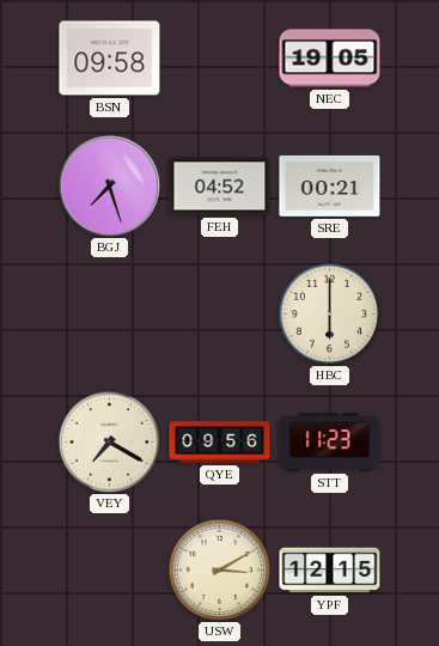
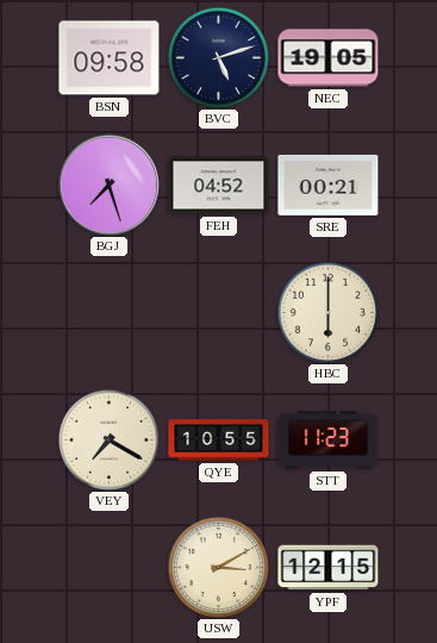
BVC: none -> 5:12 (218, 57)
QYE: 09:56 -> 10:55 (219, 441)
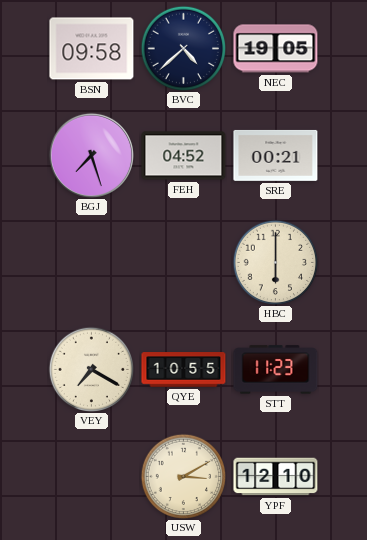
BVC: 5:12 -> 4:38 (183, 48)
YPF: 12:15 -> 12:10 (276, 477)
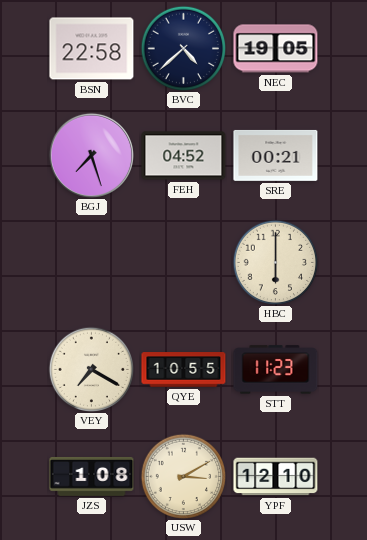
BSN: 09:58 -> 22:58 (92, 49)
JZS: none -> 1:08 (92, 476)
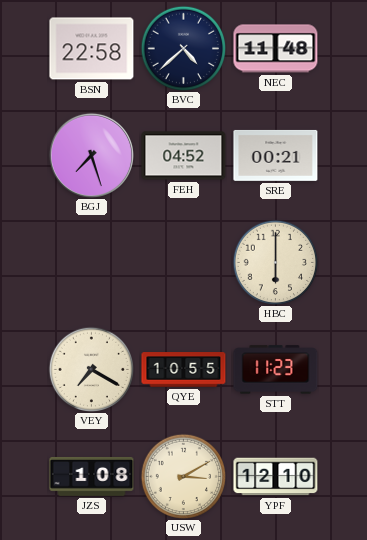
NEC: 19:05 -> 11:48 (276, 49)
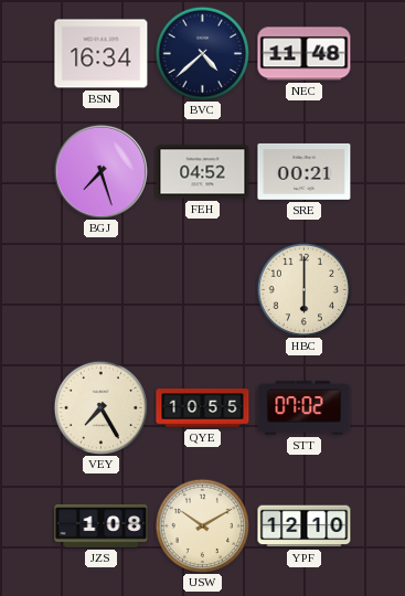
BSN: 22:58 -> 16:34 (102, 54)
VEY: 7:20 -> 7:25 (100, 407)
STT: 11:23 -> 07:02 (305, 408)
USW: 3:10 -> 10:10 (202, 525)
